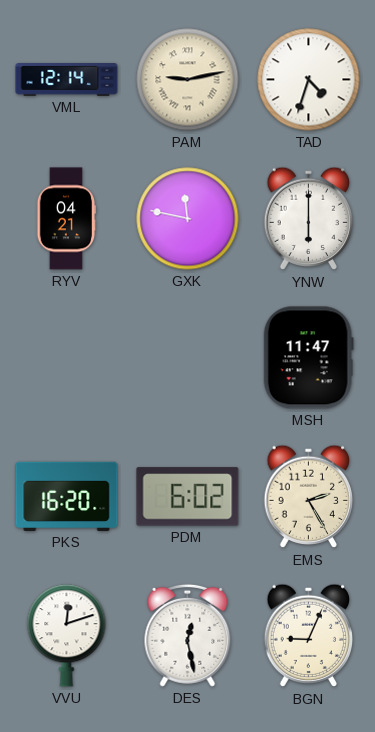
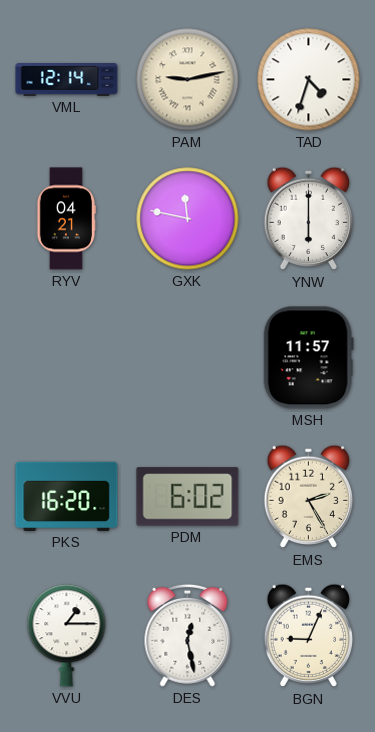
MSH: 11:47 -> 11:57 (308, 358)
VVU: 12:12 -> 1:15 (67, 636)
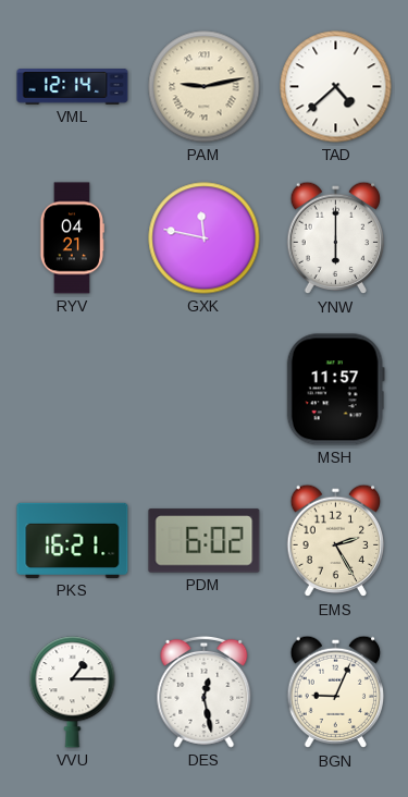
TAD: 4:33 -> 4:38 (336, 87)
PKS: 16:20 -> 16:21 (73, 540)
